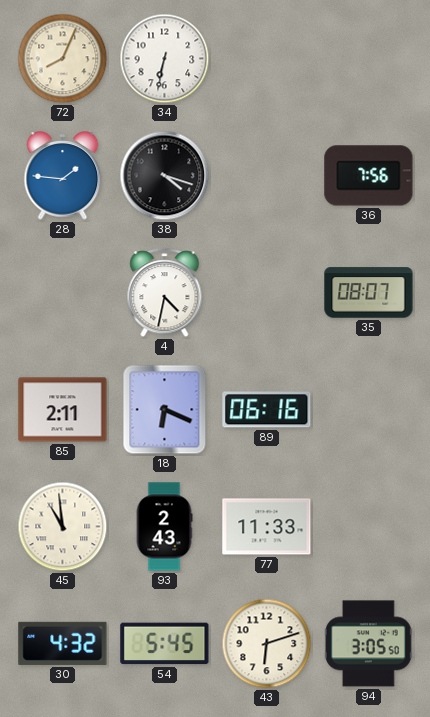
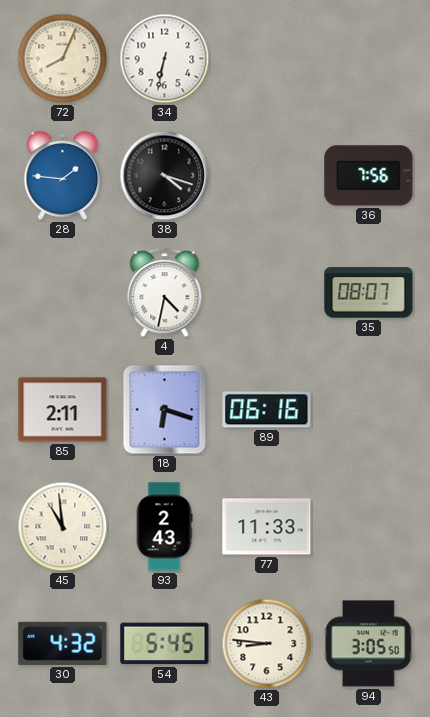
18: 6:19 -> 6:18 (165, 410)
43: 6:12 -> 8:46 (267, 644)
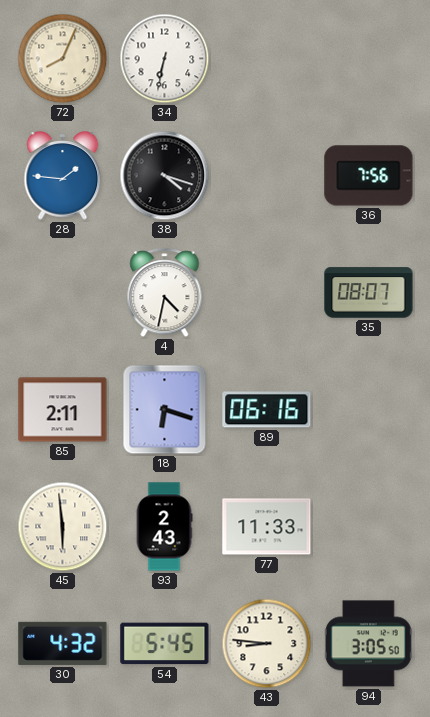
45: 10:59 -> 5:59 (63, 527)
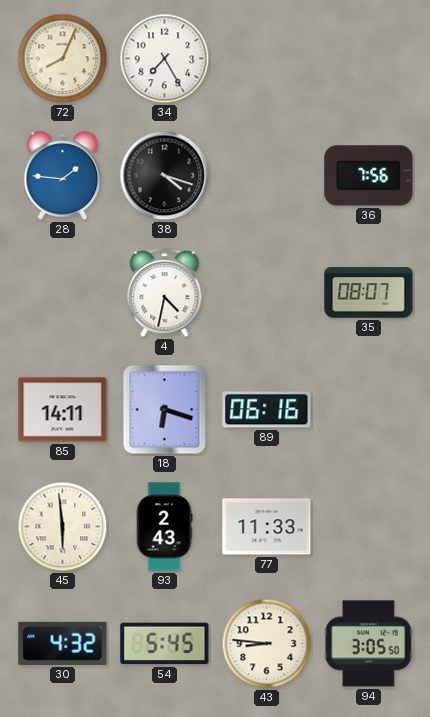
34: 6:32 -> 7:25 (165, 59)
85: 2:11 -> 14:11 (63, 410)
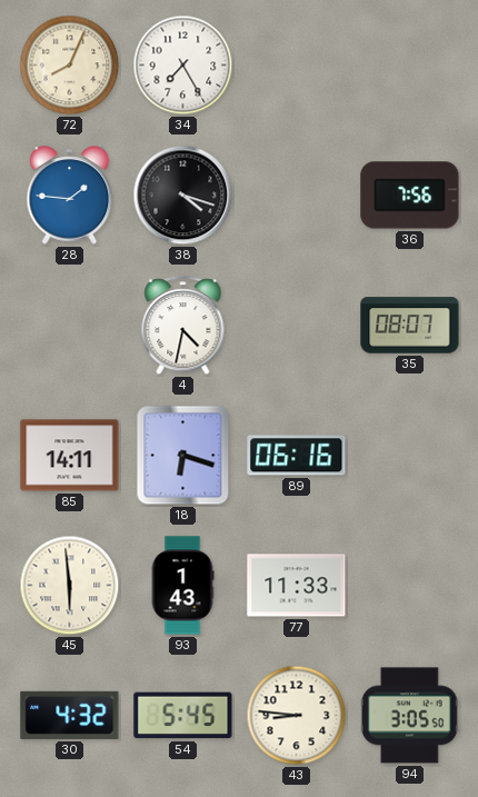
93: 2:43 -> 1:43 (182, 586)
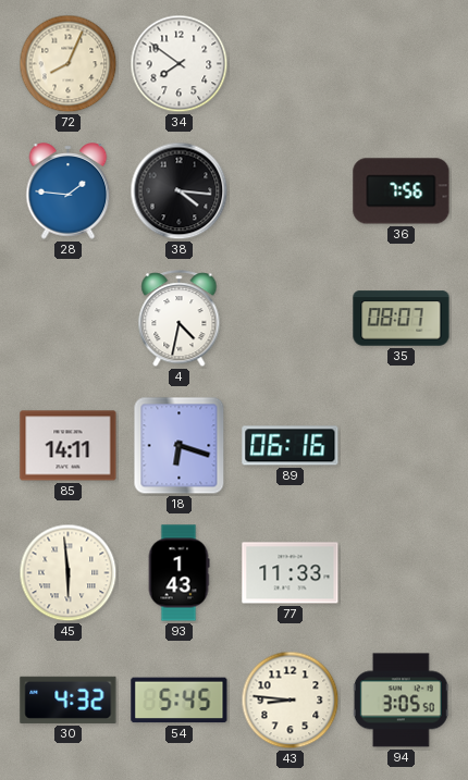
34: 7:25 -> 7:51 (180, 64)
38: 4:18 -> 4:16 (180, 191)
